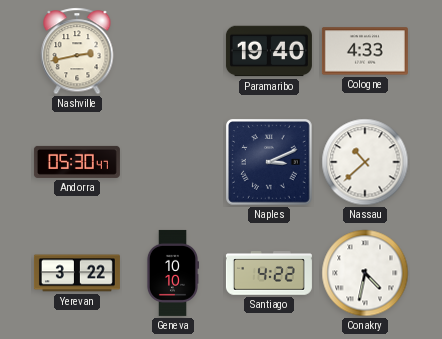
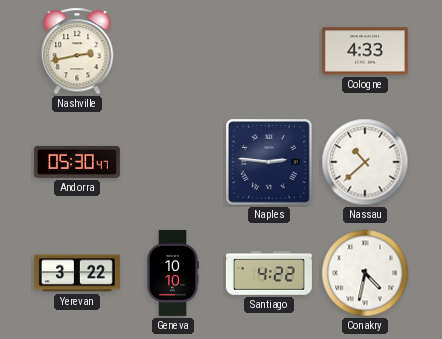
Paramaribo: 19:40 -> none (269, 51)
Naples: 3:11 -> 2:46 (270, 163)
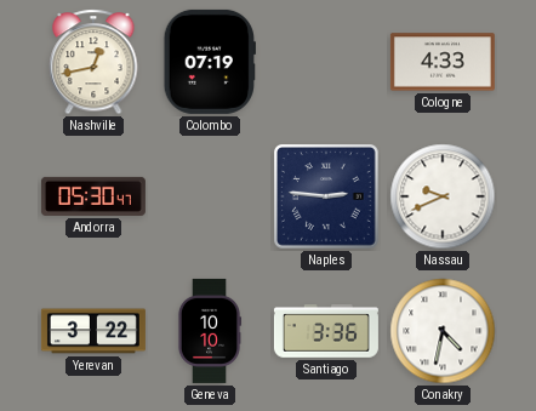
Nashville: 2:43 -> 12:43 (93, 62)
Colombo: none -> 07:19 (210, 62)
Nassau: 10:38 -> 9:41 (443, 196)
Santiago: 4:22 -> 3:36 (326, 331)
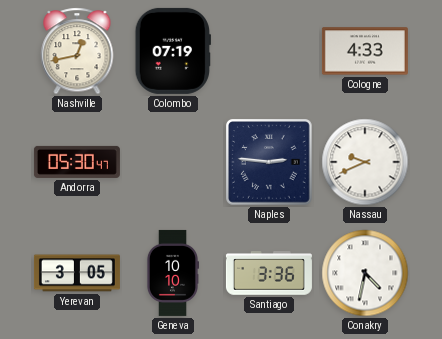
Yerevan: 3:22 -> 3:05 (77, 273)
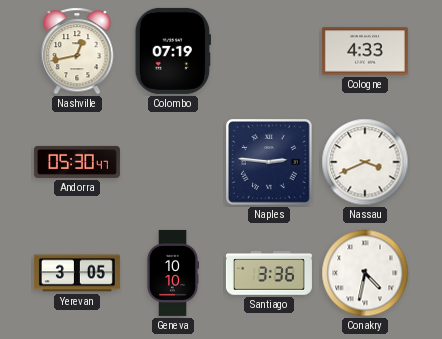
Nassau: 9:41 -> 3:41 (365, 162)
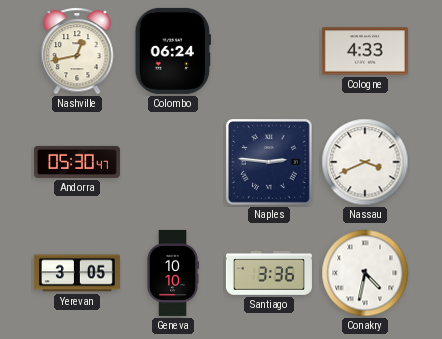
Colombo: 07:19 -> 06:24 (173, 51)
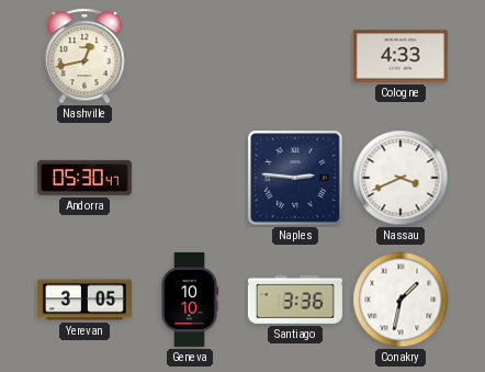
Colombo: 06:24 -> none (173, 51)
Conakry: 4:32 -> 1:32 (401, 300)
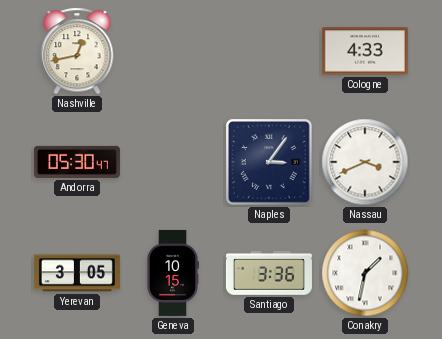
Naples: 2:46 -> 3:06 (270, 163)
Geneva: 10:10 -> 10:15 (172, 273)
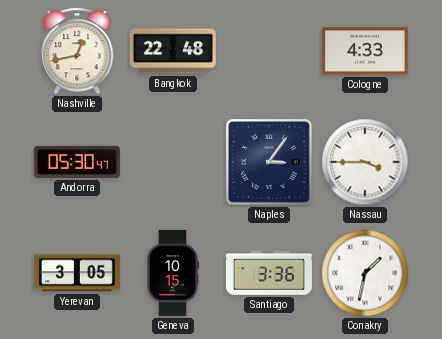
Bangkok: none -> 22:48 (173, 51)
Nassau: 3:41 -> 3:45 (365, 162)
